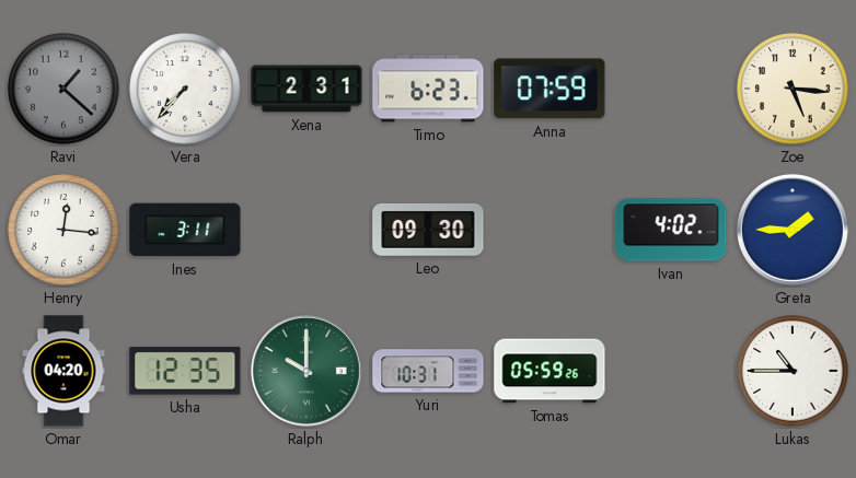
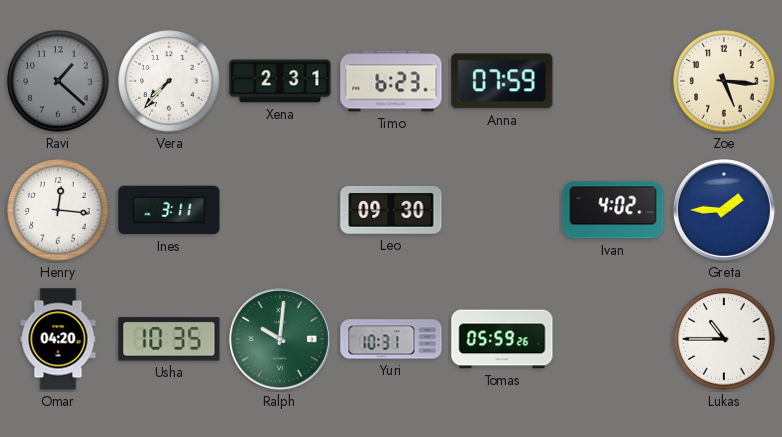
Usha: 12:35 -> 10:35 (169, 339)
Ralph: 10:00 -> 10:01 (280, 339)
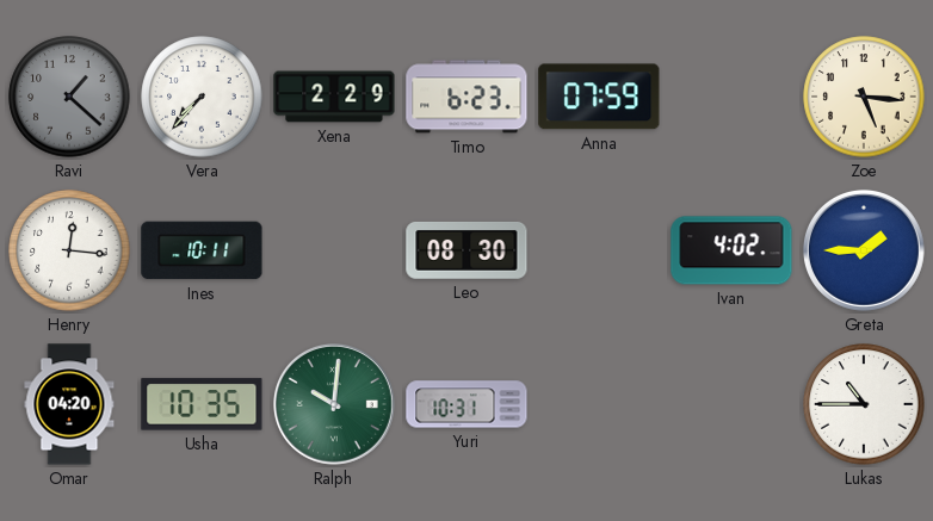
Xena: 2:31 -> 2:29 (334, 97)
Ines: 3:11 -> 10:11 (202, 250)
Leo: 09:30 -> 08:30 (466, 250)
Tomas: 05:59 -> none (502, 339)
